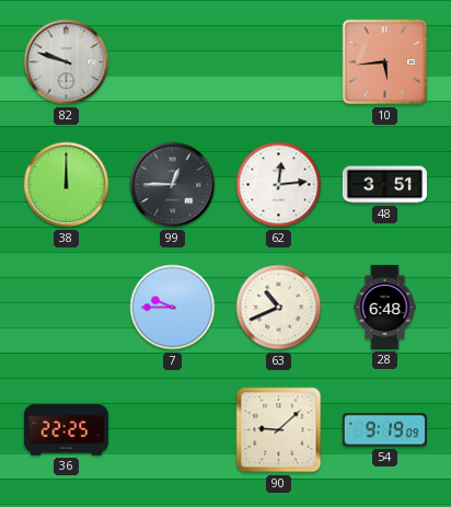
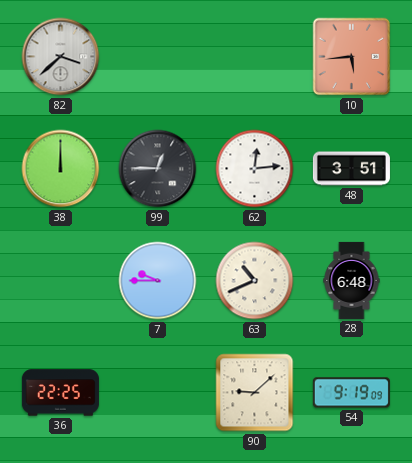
82: 9:48 -> 3:38 (61, 57)
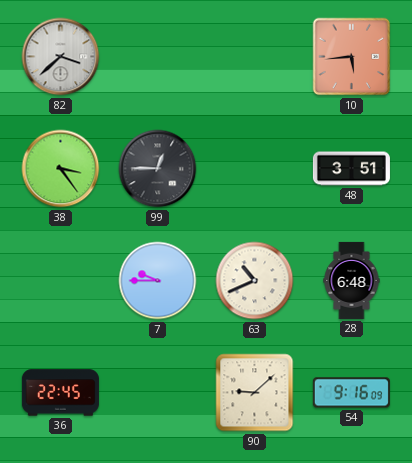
38: 12:00 -> 3:24 (61, 169)
62: 12:14 -> none (255, 169)
36: 22:25 -> 22:45 (60, 393)
54: 9:19 -> 9:16 (351, 393)
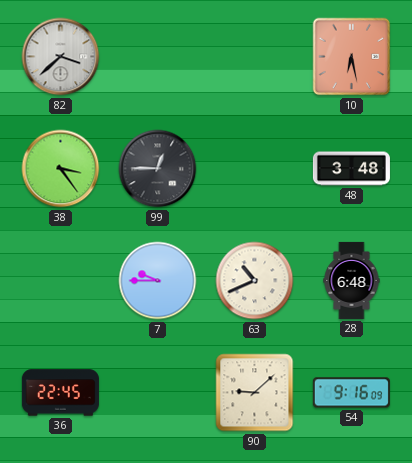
10: 5:44 -> 6:28 (352, 57)
48: 3:51 -> 3:48 (351, 169)
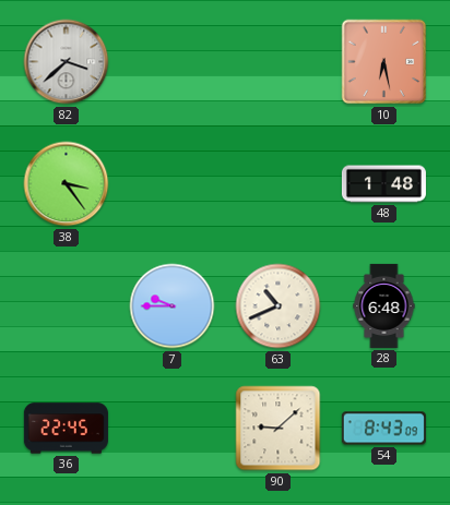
99: 12:45 -> none (158, 169)
48: 3:48 -> 1:48 (383, 184)
54: 9:16 -> 8:43 (383, 429)
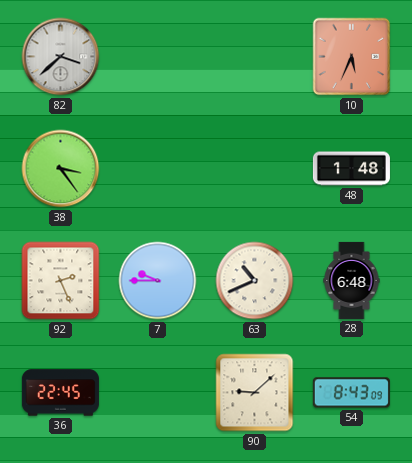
10: 6:28 -> 5:34 (352, 57)
92: none -> 2:26 (61, 281)
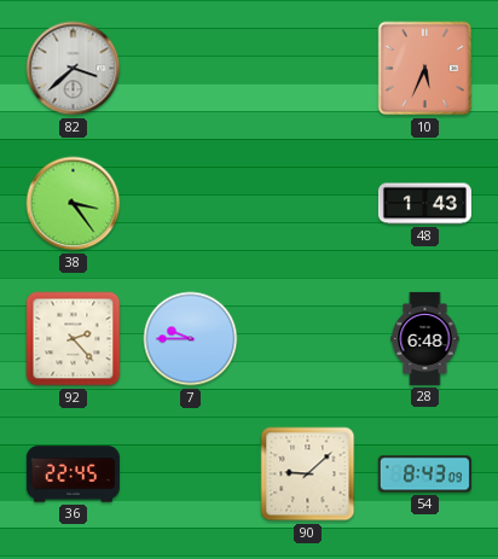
48: 1:48 -> 1:43 (424, 204)
92: 2:26 -> 2:23 (74, 339)
63: 10:41 -> none (255, 281)
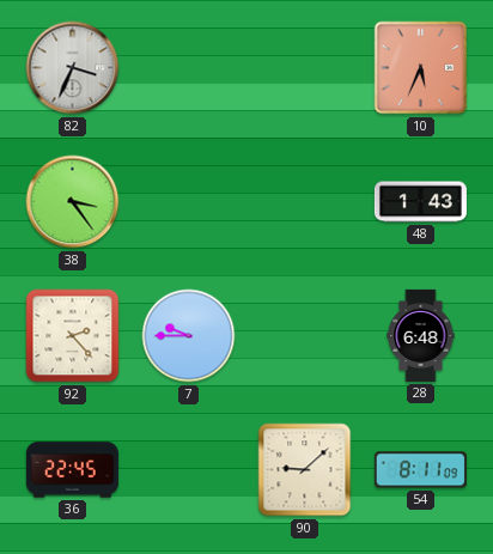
82: 3:38 -> 3:34 (73, 68)
54: 8:43 -> 8:11 (420, 470)
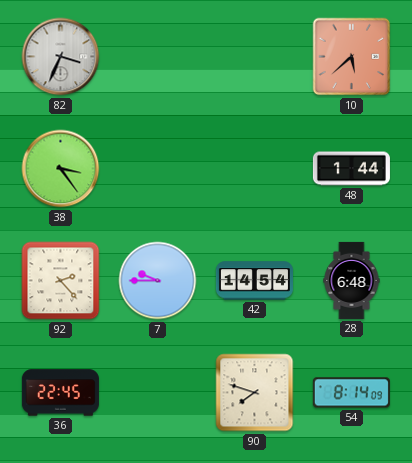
10: 5:34 -> 5:38 (352, 57)
48: 1:43 -> 1:44 (351, 169)
42: none -> 14:54 (254, 281)
90: 9:08 -> 7:48 (255, 393)
54: 8:11 -> 8:14 (351, 393)
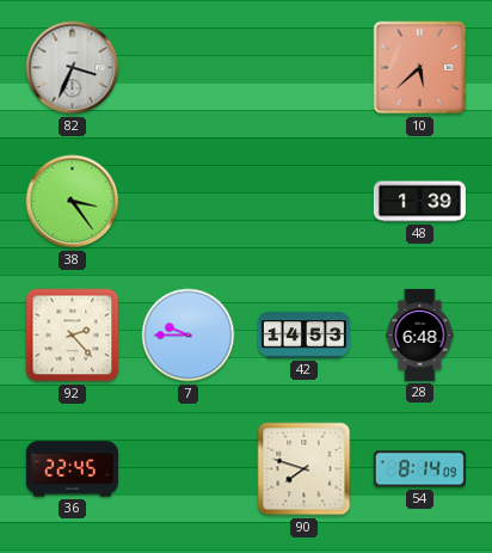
48: 1:44 -> 1:39 (419, 202)
42: 14:54 -> 14:53 (303, 336)
